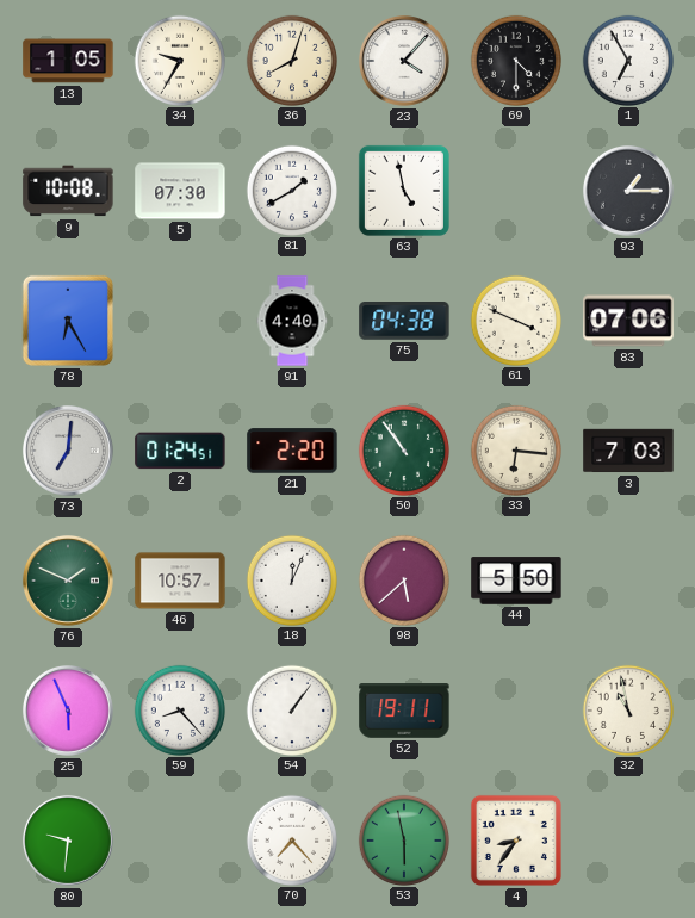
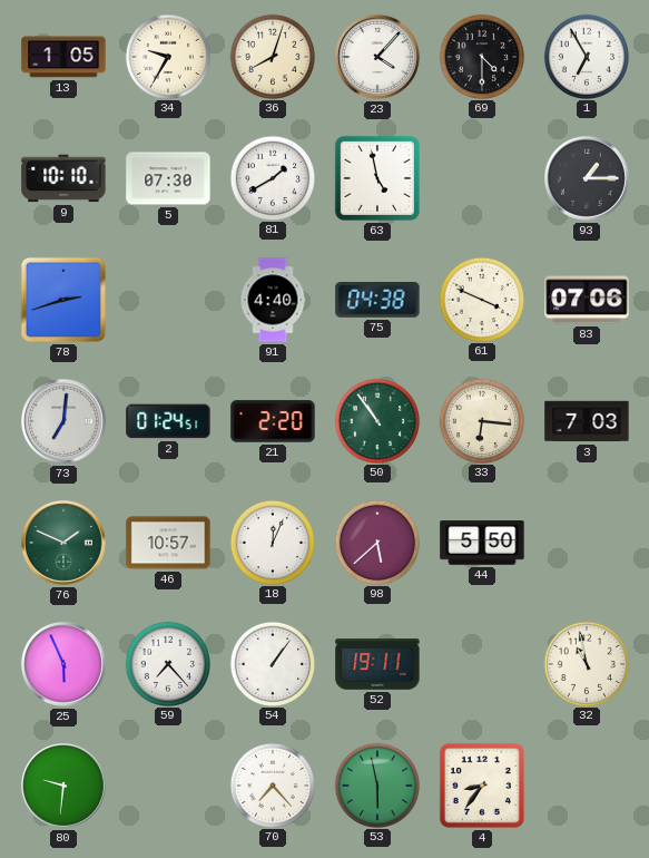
9: 10:08 -> 10:10 (63, 178)
78: 6:25 -> 2:42 (63, 300)
59: 8:23 -> 7:23 (167, 663)
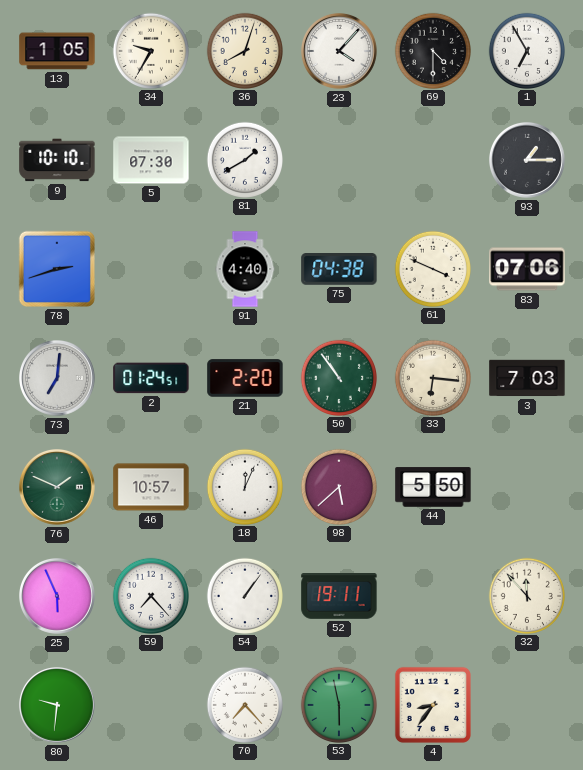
63: 4:58 -> none (377, 178)
32: 10:58 -> 11:53 (526, 595)
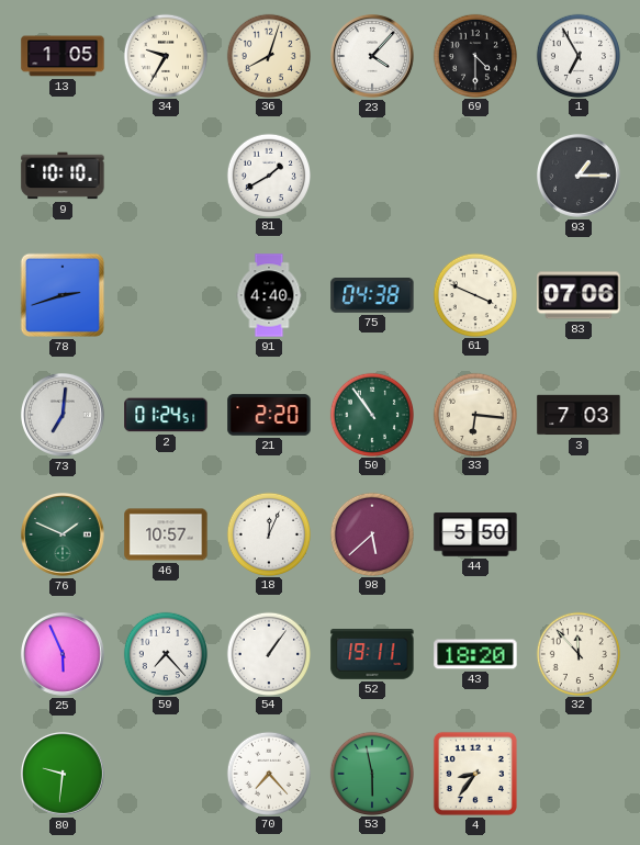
5: 07:30 -> none (151, 160)
43: none -> 18:20 (475, 654)
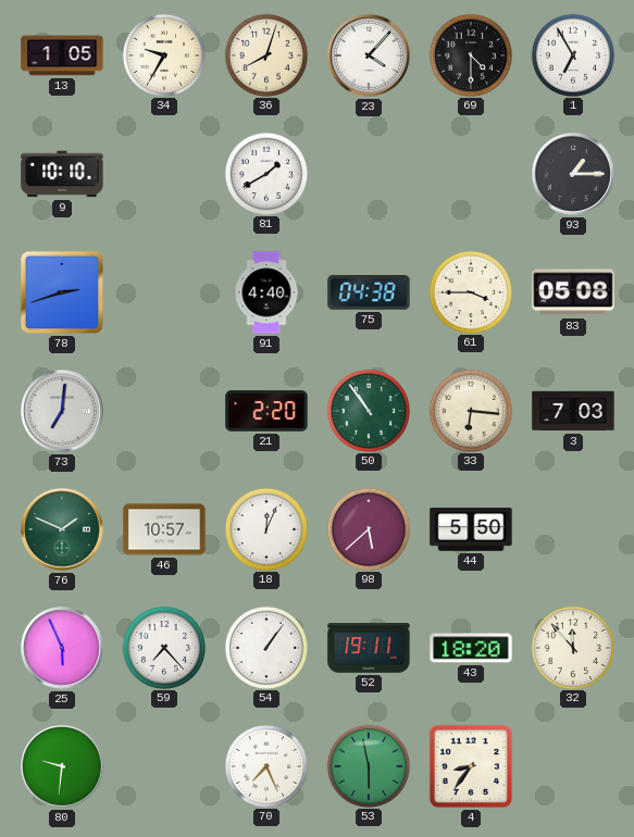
61: 3:49 -> 3:45 (470, 291)
83: 07:06 -> 05:08 (573, 292)
2: 01:24 -> none (166, 415)
70: 7:23 -> 7:26 (265, 765)
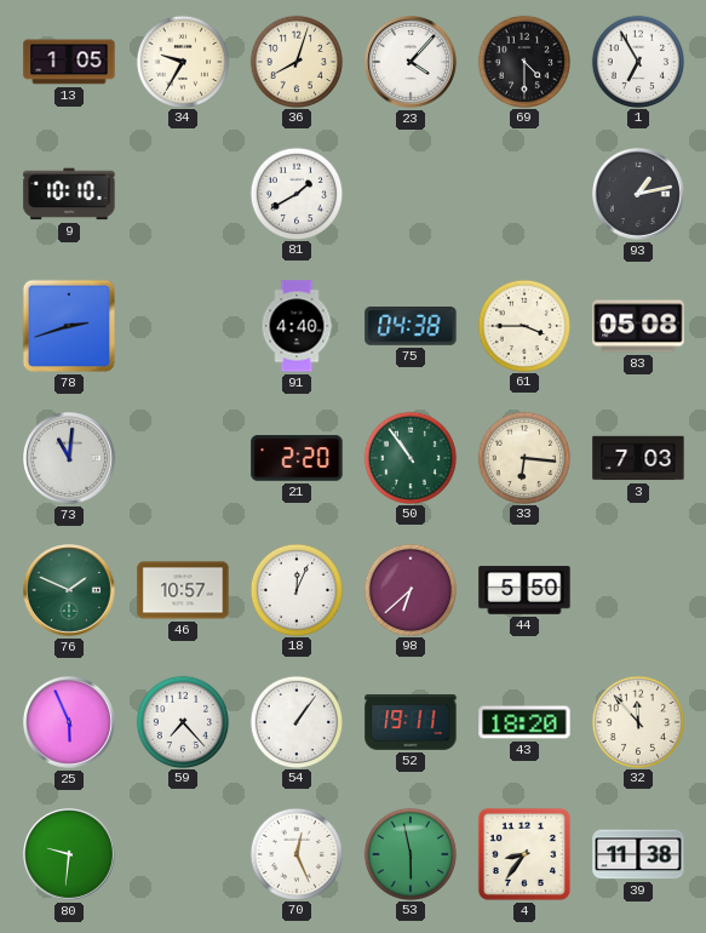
93: 1:15 -> 1:13 (639, 195)
73: 7:01 -> 11:01 (70, 459)
98: 5:38 -> 6:38 (409, 589)
70: 7:26 -> 12:26 (295, 853)
39: none -> 11:38 (638, 854)
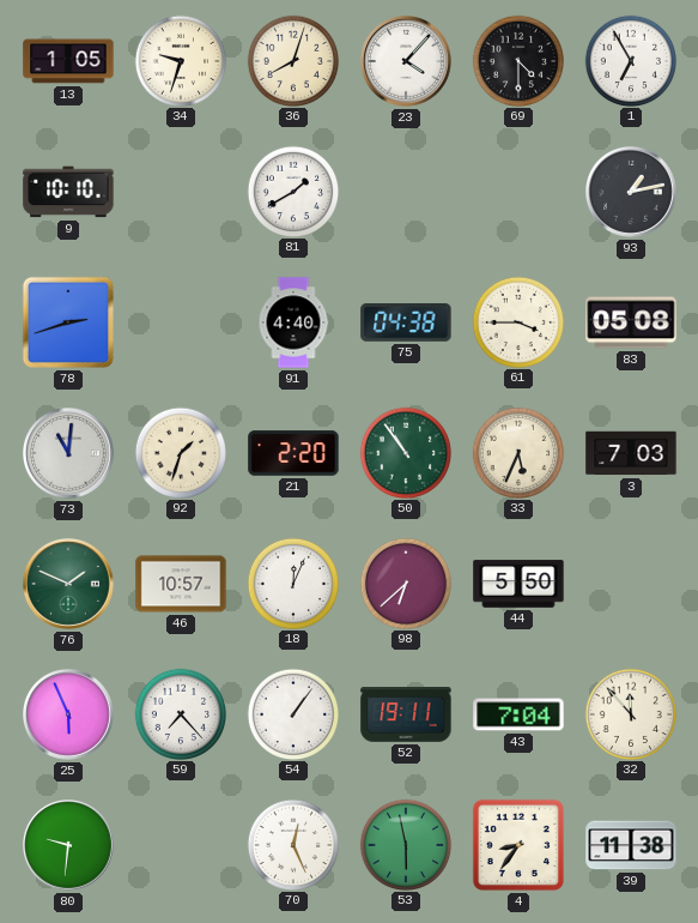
34: 9:35 -> 9:33 (180, 60)
92: none -> 1:33 (180, 452)
33: 6:16 -> 5:34 (517, 452)
43: 18:20 -> 7:04 (518, 714)
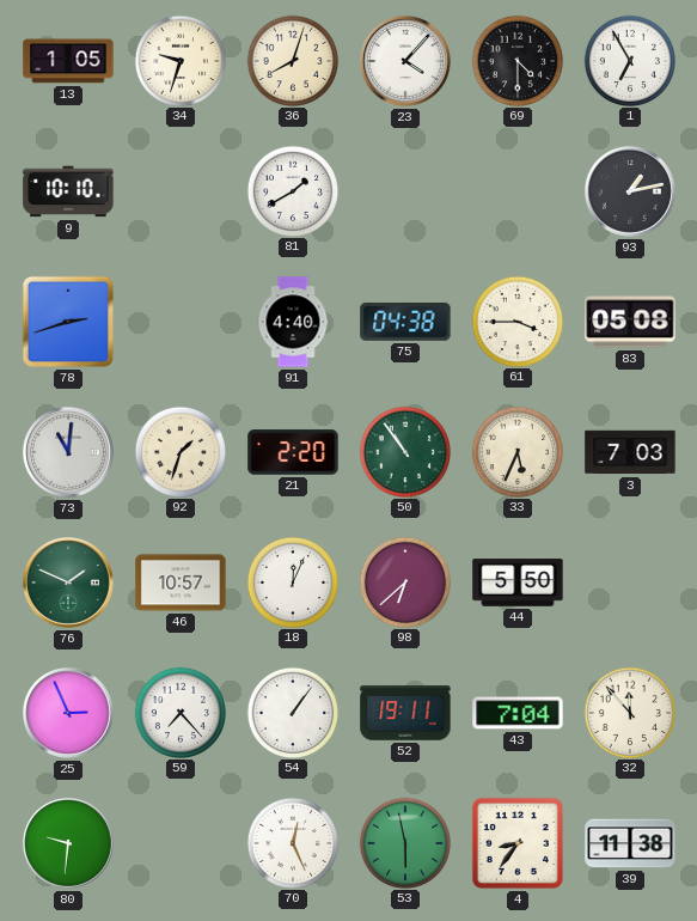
25: 5:56 -> 2:56 (69, 714)
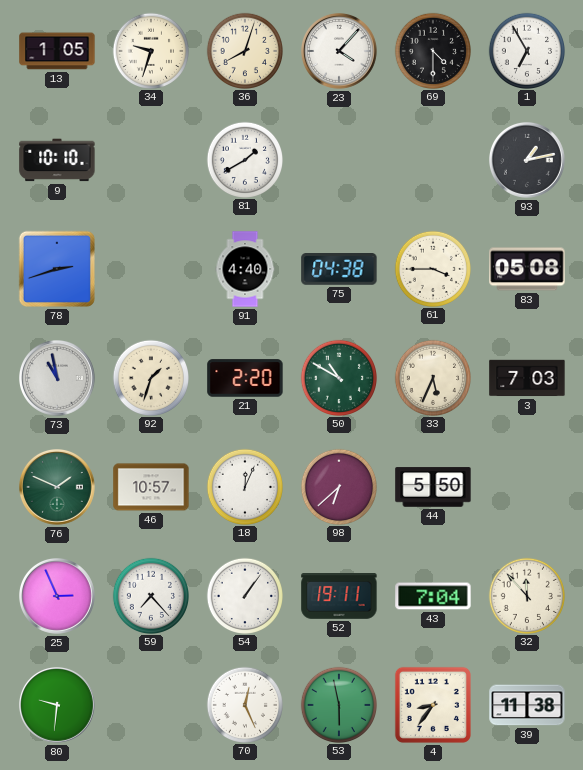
73: 11:01 -> 10:58 (58, 379)
50: 10:54 -> 10:50 (338, 377)
